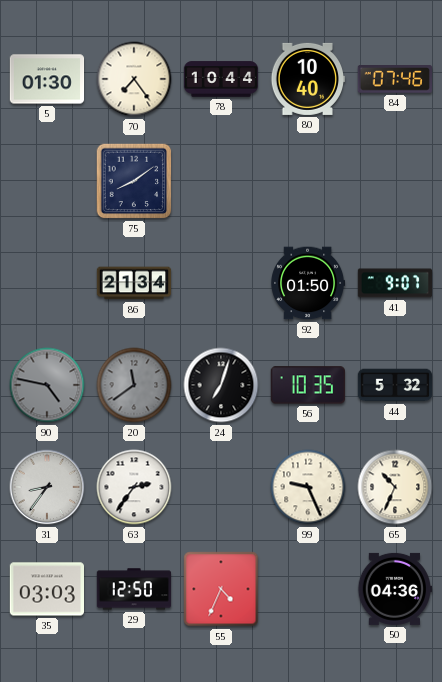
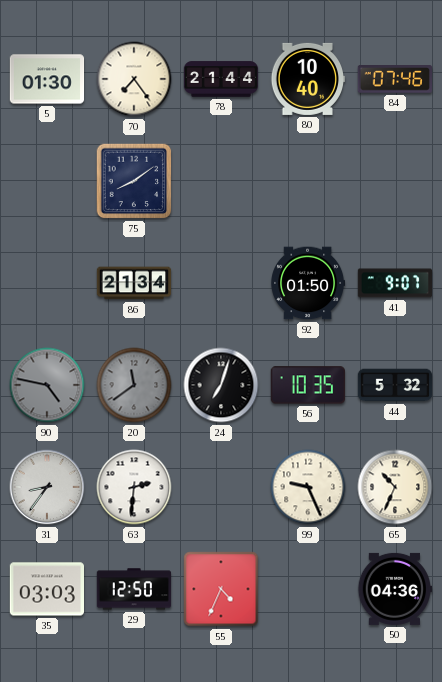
78: 10:44 -> 21:44 (221, 79)
63: 2:36 -> 2:31 (134, 487)
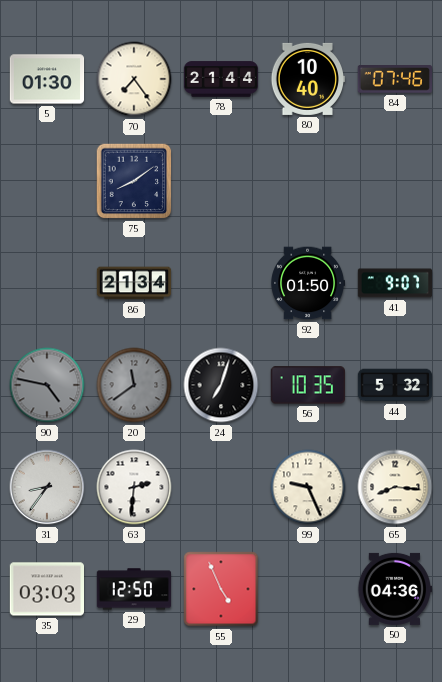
65: 10:34 -> 8:16 (395, 487)
55: 4:34 -> 4:56 (221, 589)
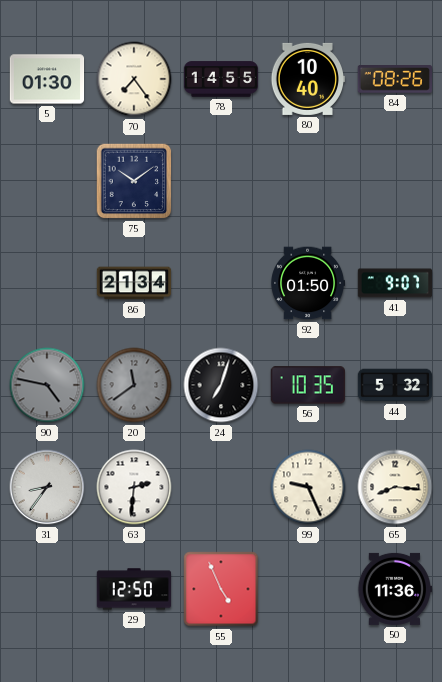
78: 21:44 -> 14:55 (221, 79)
84: 07:46 -> 08:26 (394, 80)
75: 8:09 -> 10:09 (134, 181)
35: 03:03 -> none (46, 589)
50: 04:36 -> 11:36 (394, 589)
